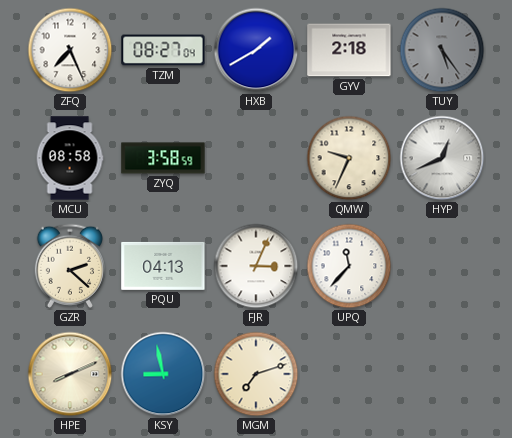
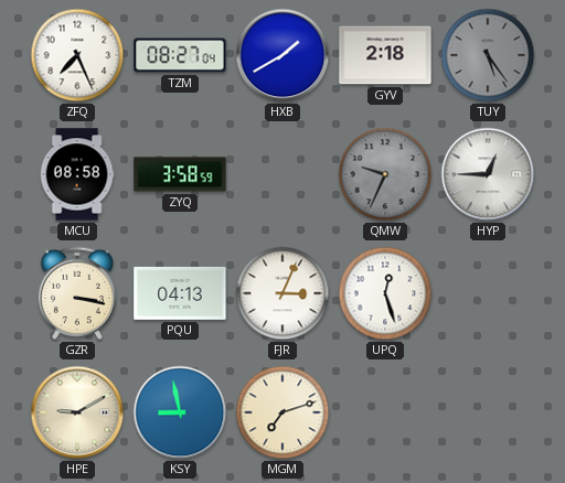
QMW dial: cream -> grey (385, 174)
HYP: 12:41 -> 12:45 (488, 174)
GZR: 2:22 -> 3:17 (76, 293)
UPQ: 11:37 -> 12:27 (385, 293)
HPE: 8:11 -> 9:10 (77, 412)
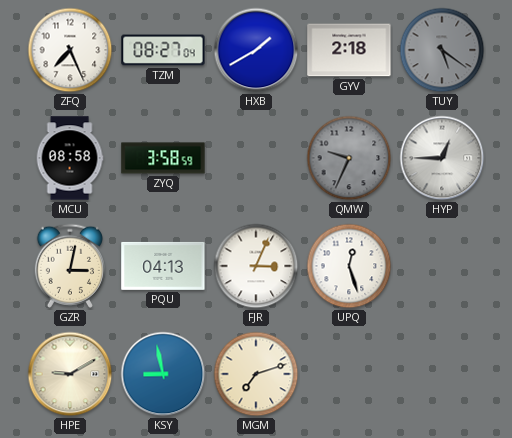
TUY: 5:24 -> 5:21 (442, 50)
GZR: 3:17 -> 3:02 (69, 266)
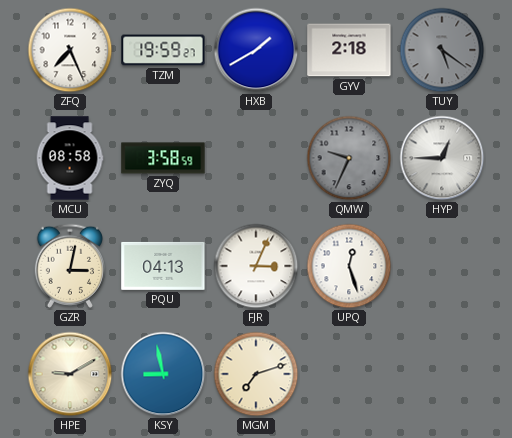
TZM: 08:27 -> 19:59 (163, 50)
